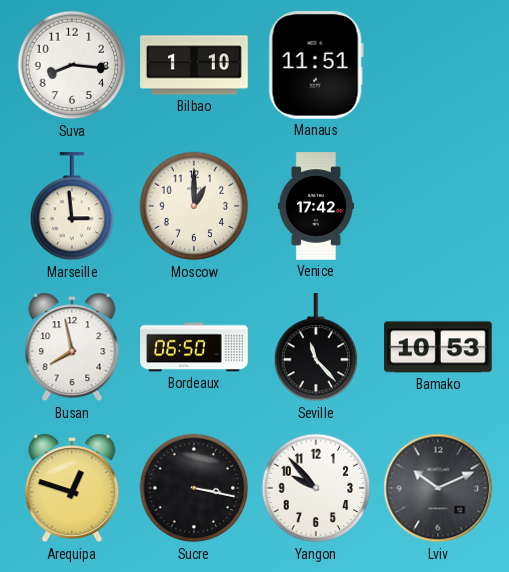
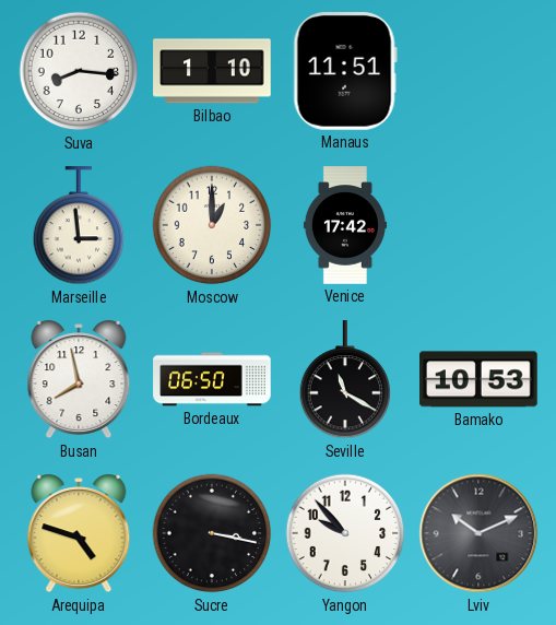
Seville: 11:23 -> 11:20 (345, 380)
Arequipa: 12:48 -> 4:48 (79, 533)
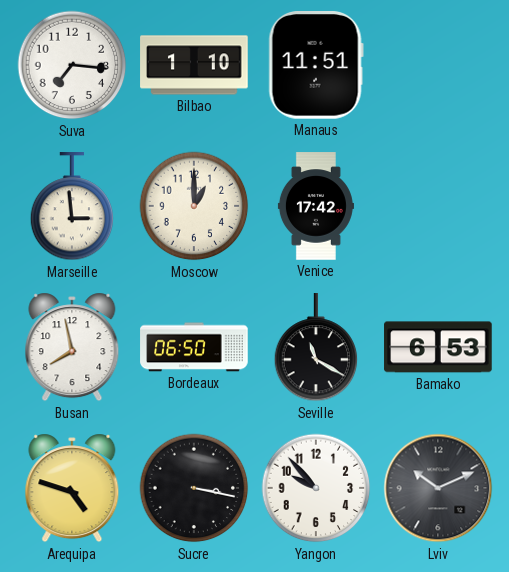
Suva: 8:16 -> 7:16 (72, 65)
Bamako: 10:53 -> 6:53 (438, 347)
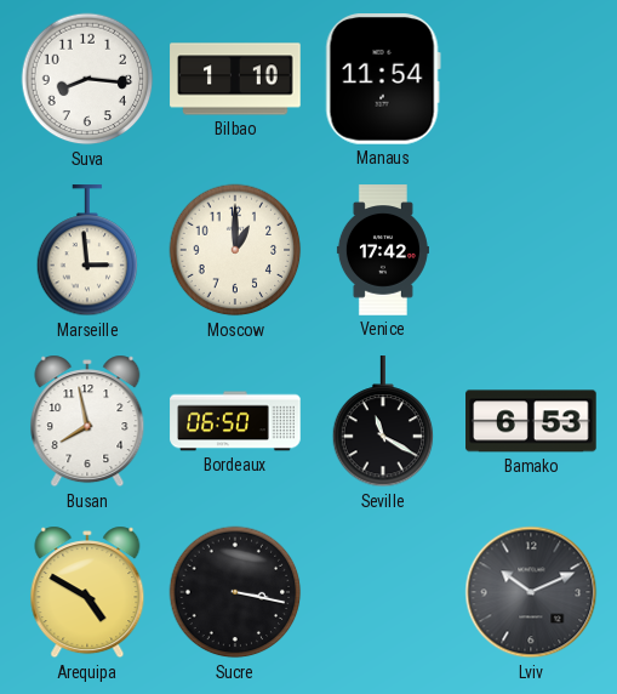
Suva: 7:16 -> 8:16 (87, 79)
Manaus: 11:51 -> 11:54 (383, 80)
Arequipa: 4:48 -> 4:50 (87, 592)
Yangon: 9:53 -> none (316, 488)
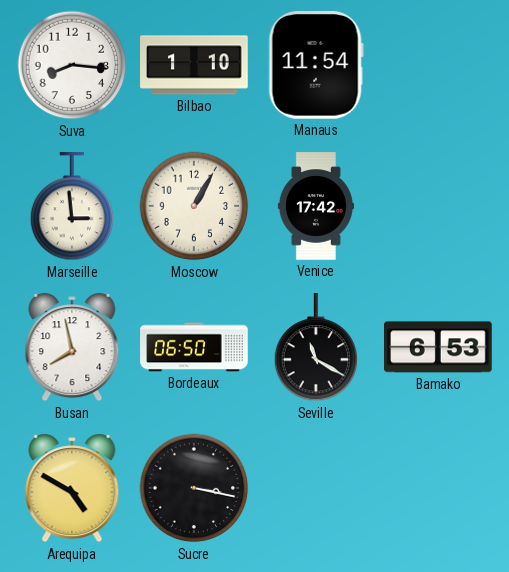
Moscow: 1:00 -> 1:05 (194, 206)
Lviv: 10:11 -> none (531, 592)
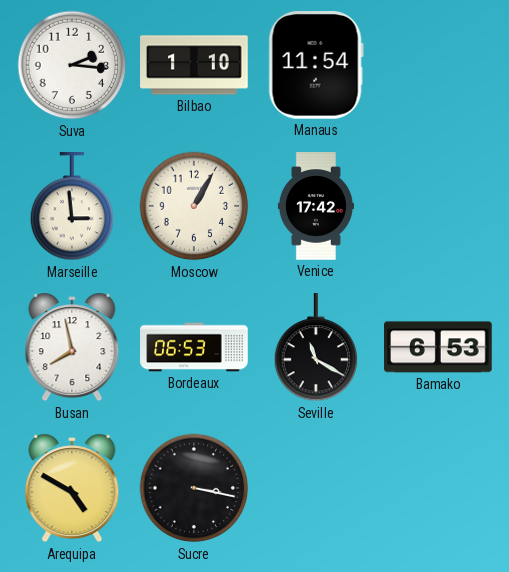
Suva: 8:16 -> 2:16 (72, 65)
Bordeaux: 06:50 -> 06:53 (194, 347)
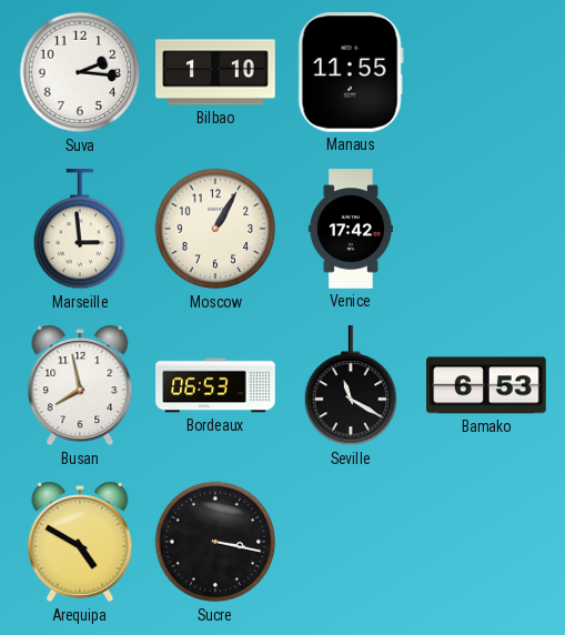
Manaus: 11:54 -> 11:55 (351, 73)
